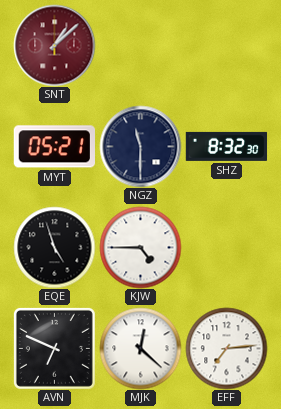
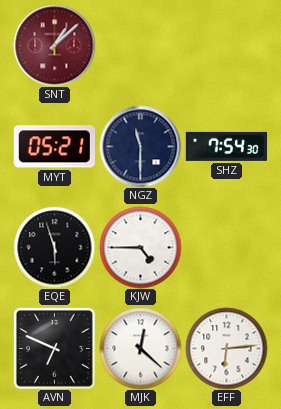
SHZ: 8:32 -> 7:54 (226, 146)
EQE: 4:57 -> 5:57 (54, 247)
EFF: 7:14 -> 6:14 (226, 348)
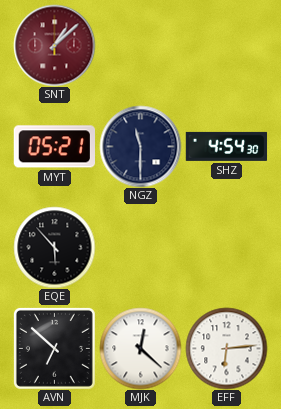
SHZ: 7:54 -> 4:54 (226, 146)
EQE: 5:57 -> 5:53 (54, 247)
KJW: 4:45 -> none (140, 247)
AVN: 6:49 -> 6:52 (54, 348)
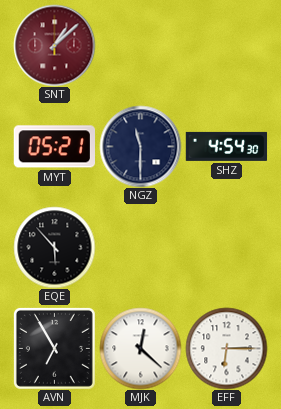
AVN: 6:52 -> 6:55 (54, 348)
EFF: 6:14 -> 6:15 (226, 348)
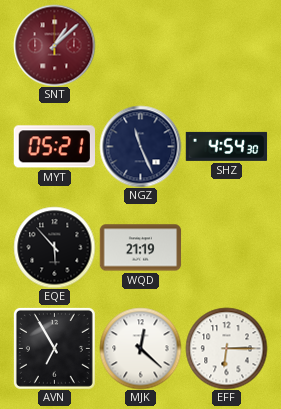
NGZ: 11:30 -> 11:26 (140, 146)
WQD: none -> 21:19 (140, 248)
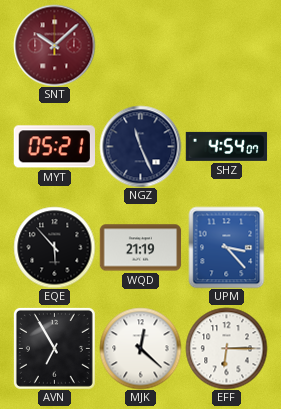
SNT: 1:08 -> 10:08 (54, 45)
SHZ: 4:54:30 -> 4:54:07 (226, 146)
UPM: none -> 3:23 (227, 247)
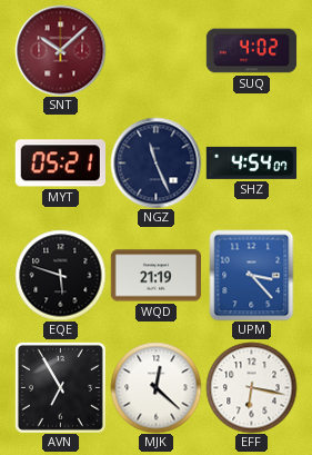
SUQ: none -> 4:02 (251, 51)
EQE: 5:53 -> 5:48 (60, 275)
EFF: 6:15 -> 6:17 (251, 387)
